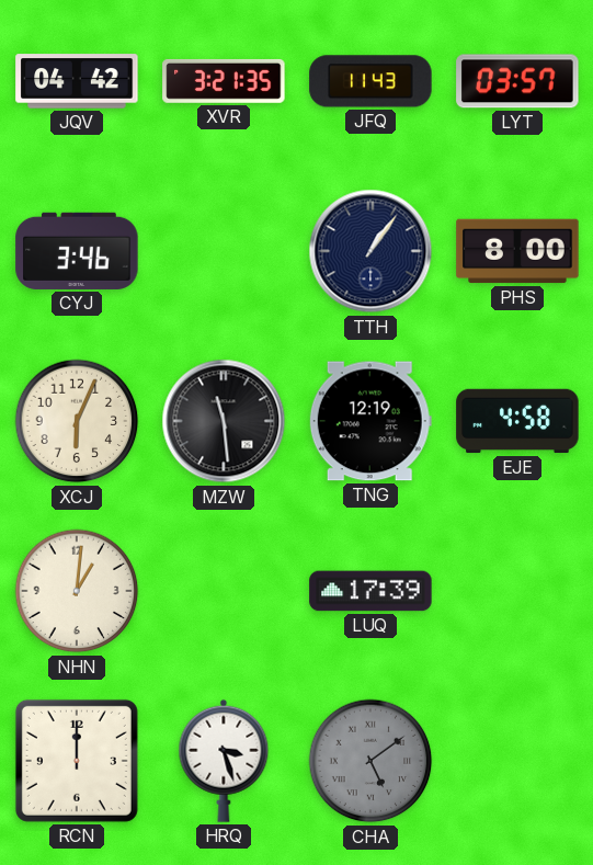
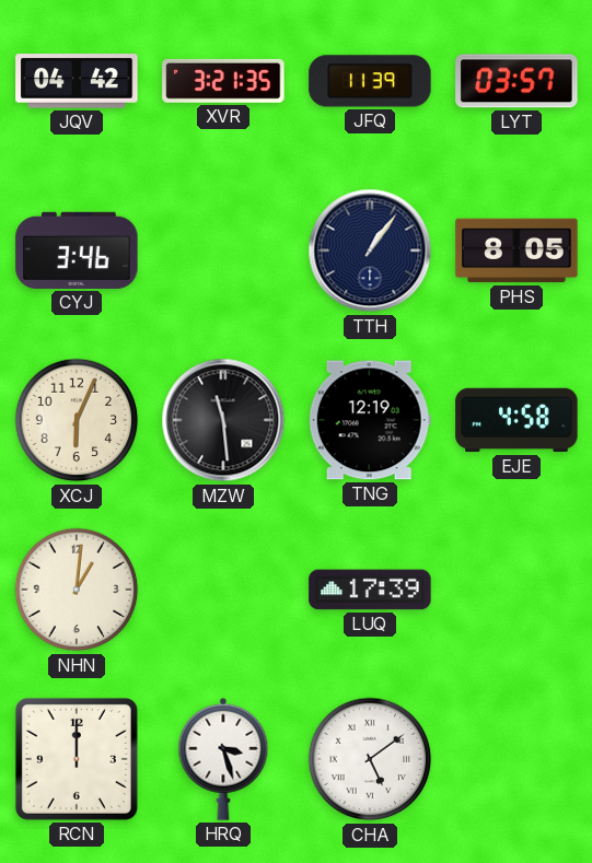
JFQ: 11:43 -> 11:39 (370, 81)
PHS: 8:00 -> 8:05 (516, 250)
CHA dial: grey -> white (370, 759)
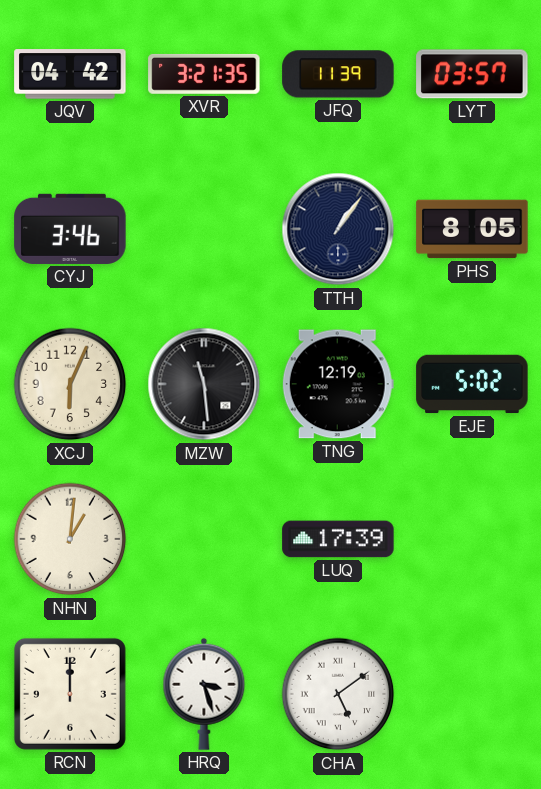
EJE: 4:58 -> 5:02 (472, 384)
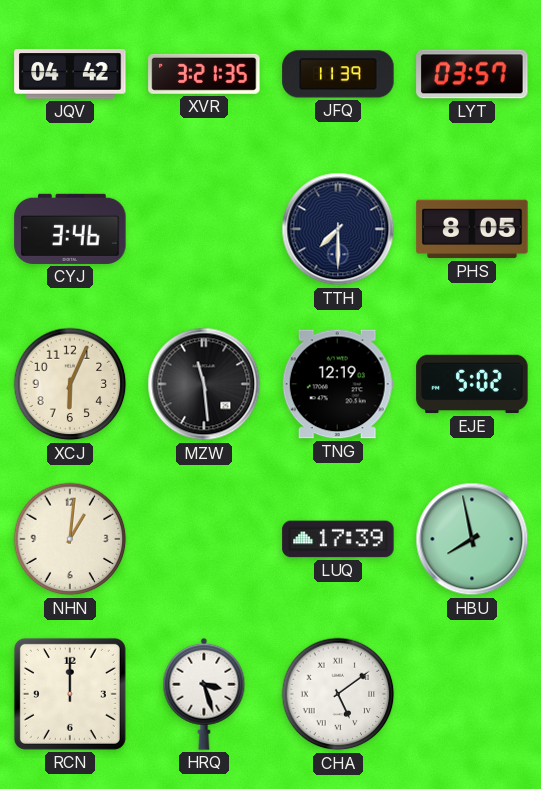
TTH: 1:06 -> 7:30 (338, 229)
HBU: none -> 7:58 (472, 539)
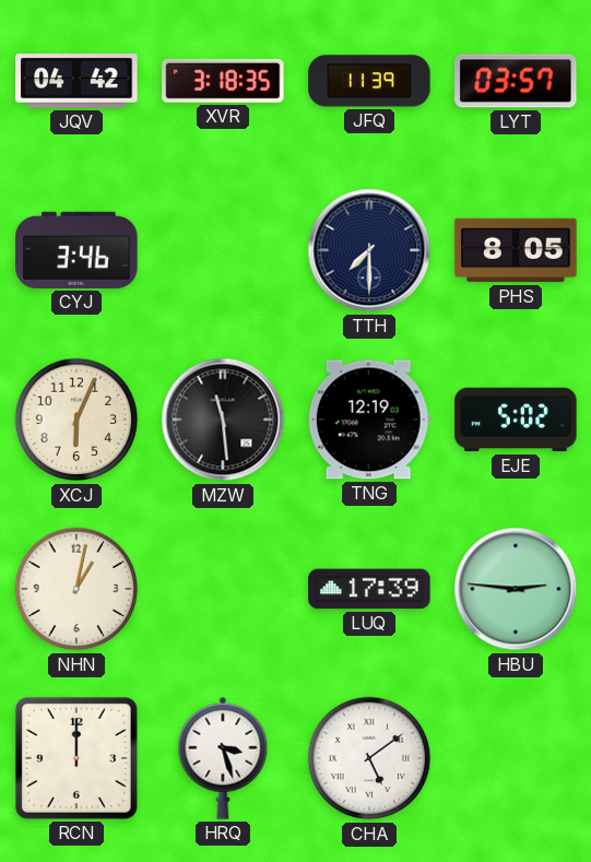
XVR: 3:21 -> 3:18 (223, 81)
NHN: 1:01 -> 1:02 (76, 589)
HBU: 7:58 -> 2:46 (516, 589)
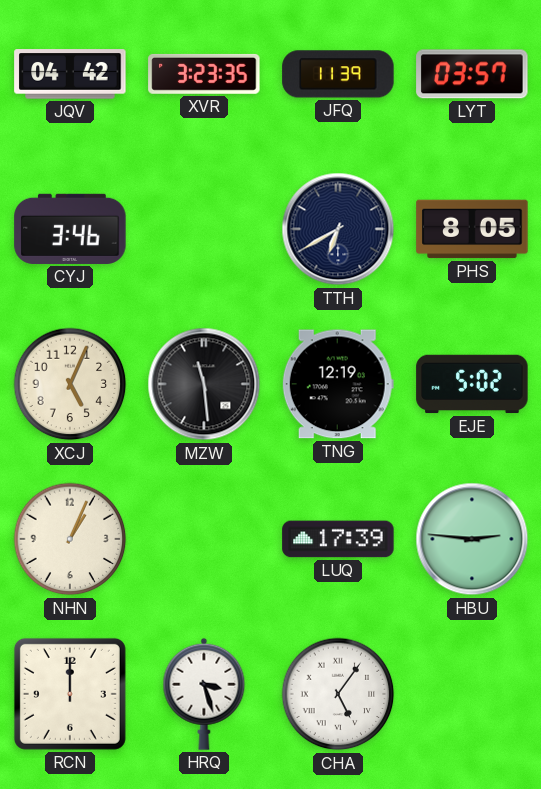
XVR: 3:18 -> 3:23 (204, 74)
TTH: 7:30 -> 6:40 (338, 229)
XCJ: 6:04 -> 5:04 (70, 384)
NHN: 1:02 -> 1:04 (70, 539)
CHA: 5:09 -> 5:06 (338, 694)
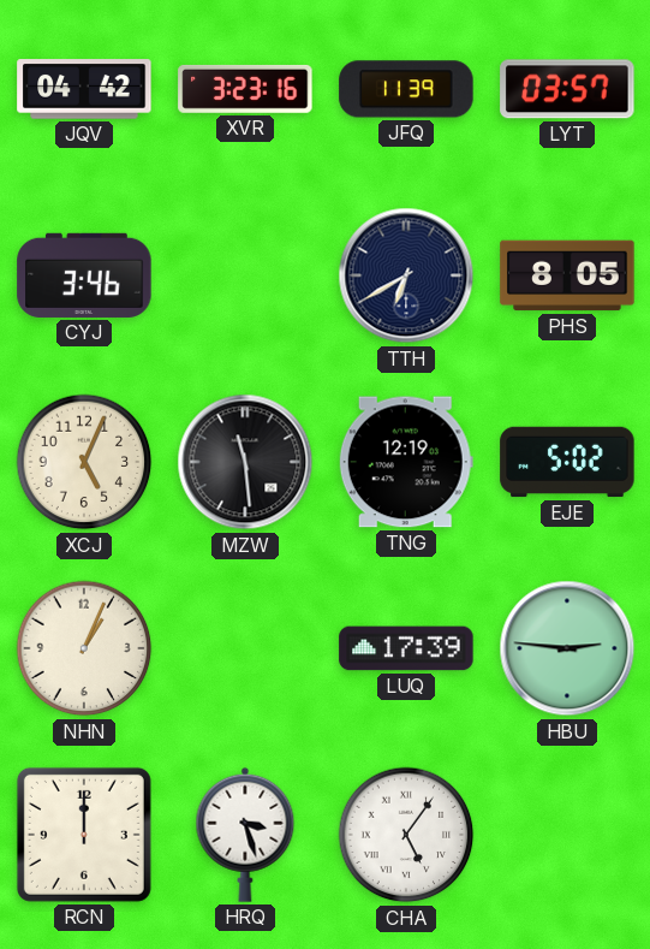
XVR: 3:23:35 -> 3:23:16 (245, 89)
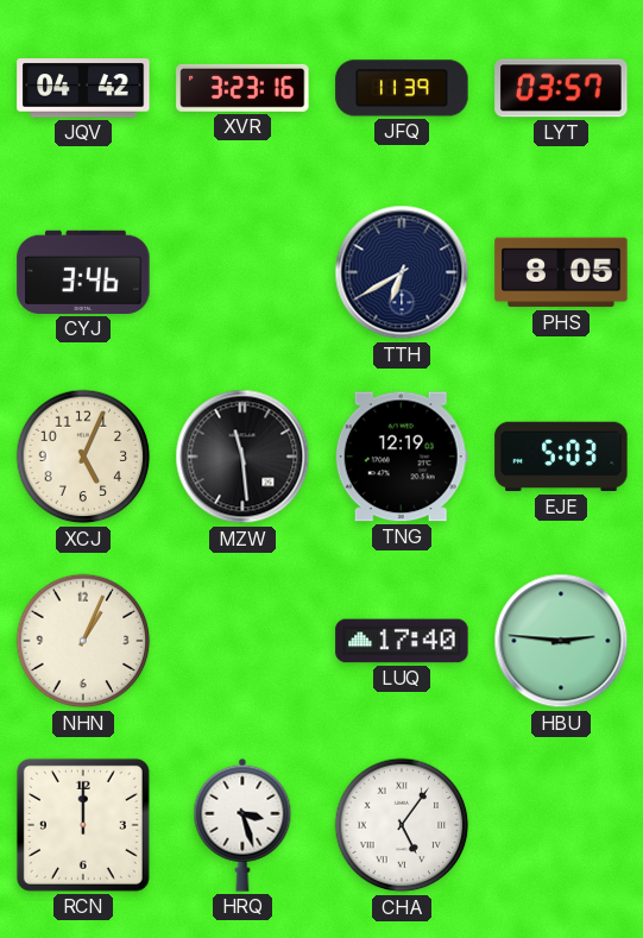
EJE: 5:02 -> 5:03 (561, 457)
LUQ: 17:39 -> 17:40 (402, 641)
